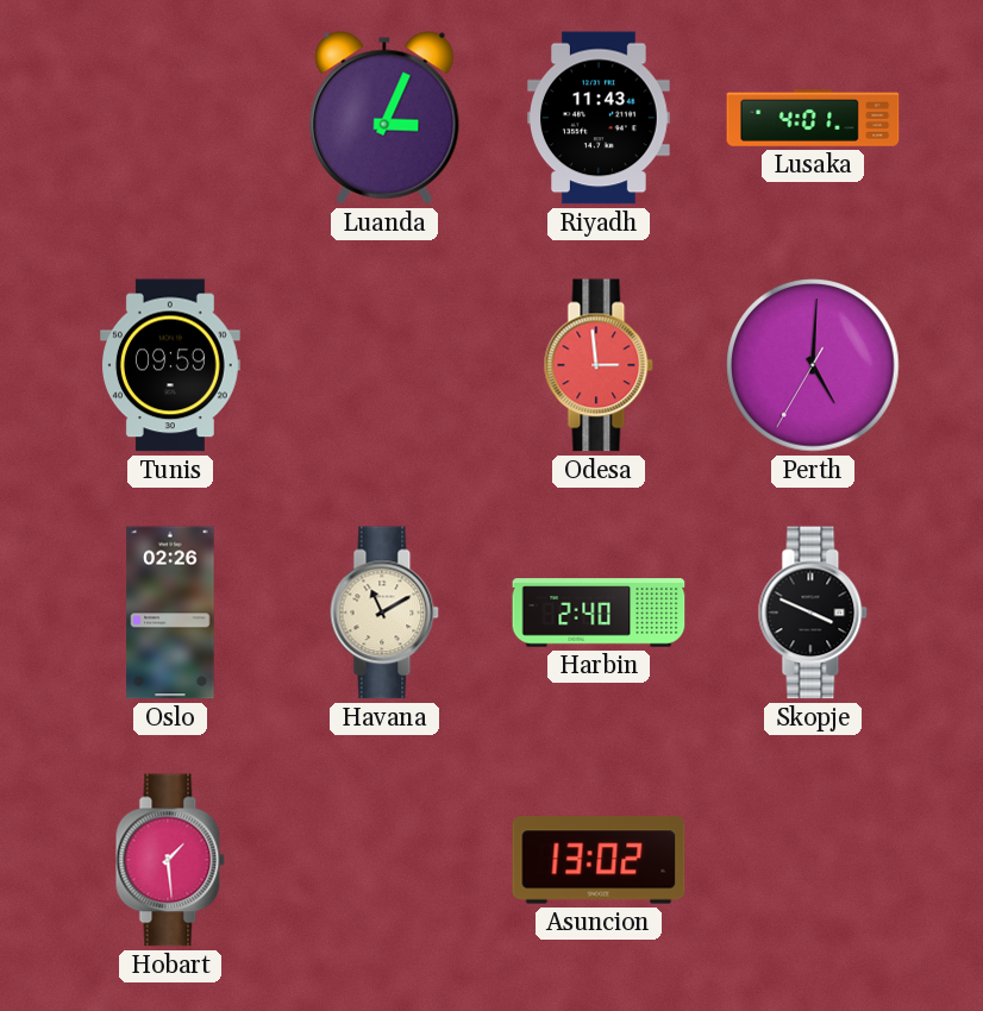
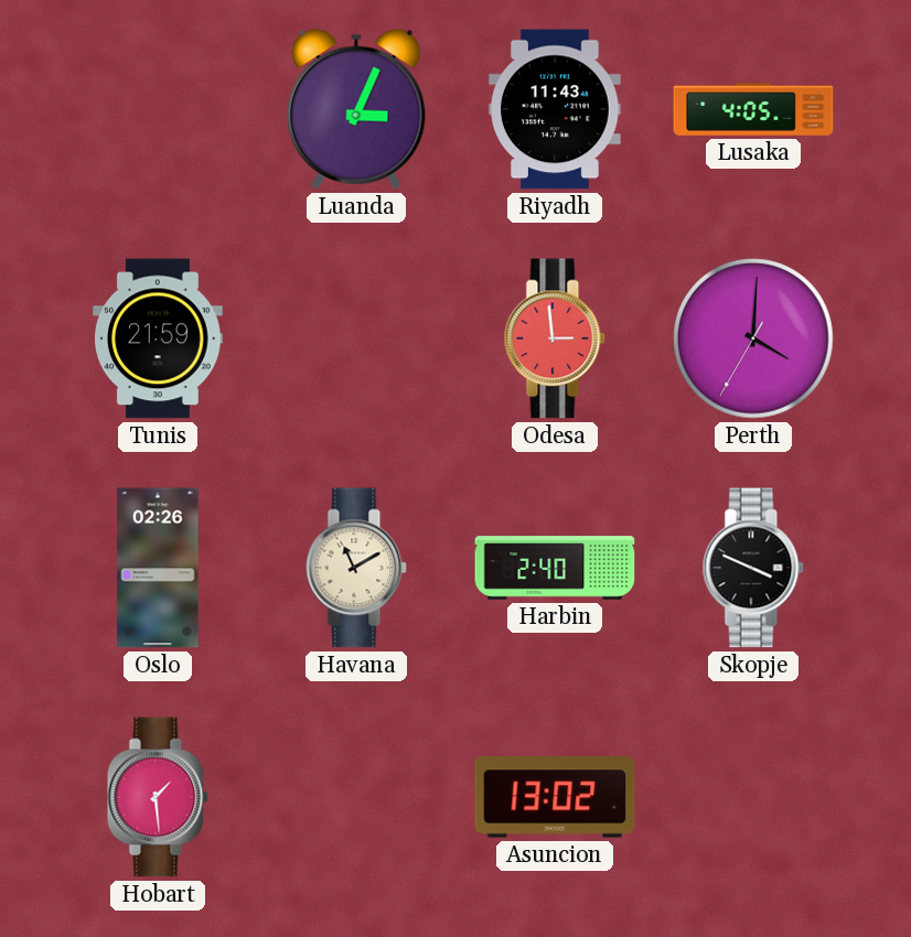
Lusaka: 4:01 -> 4:05 (753, 110)
Tunis: 09:59 -> 21:59 (158, 338)
Perth: 5:00 -> 4:00 (753, 338)
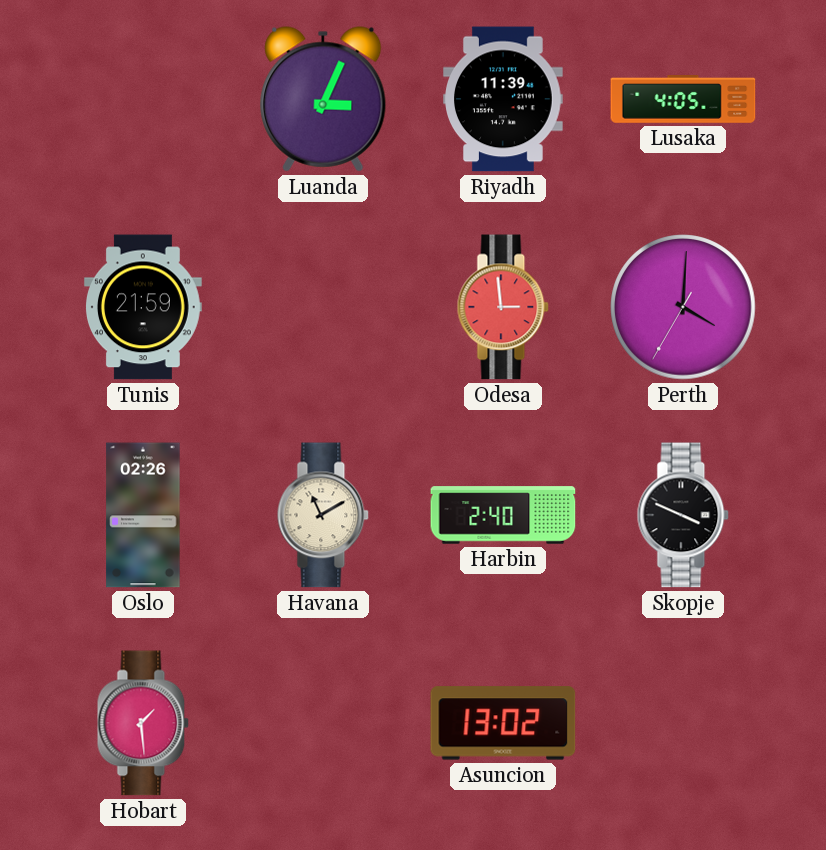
Riyadh: 11:43 -> 11:39 (504, 99)
